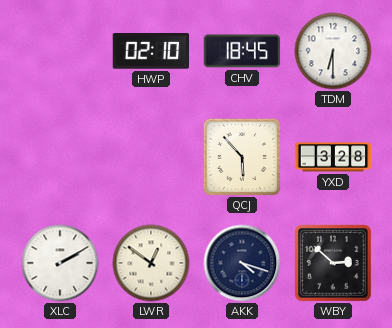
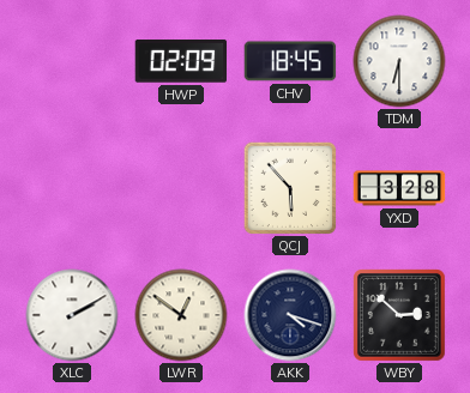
HWP: 02:10 -> 02:09 (181, 61)
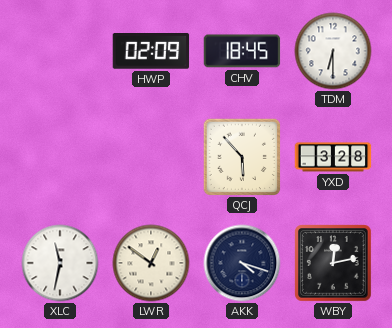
XLC: 2:10 -> 11:32 (60, 263)
WBY: 2:52 -> 12:13 (334, 264)
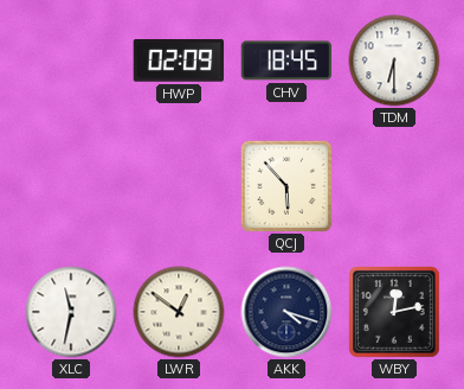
YXD: 3:28 -> none (333, 157)
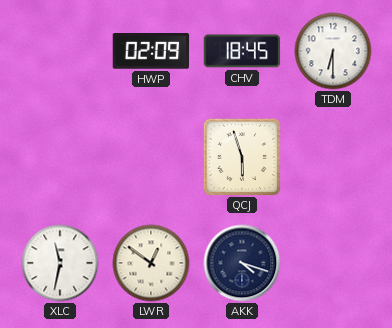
QCJ: 5:53 -> 5:57 (241, 156)
WBY: 12:13 -> none (395, 313)
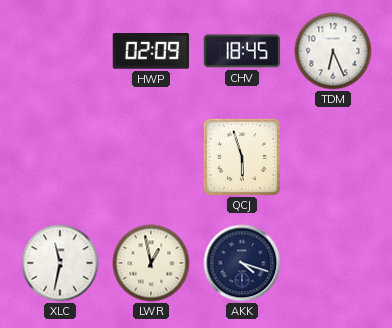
TDM: 6:30 -> 6:26 (333, 51)
LWR: 12:51 -> 12:58 (151, 263)
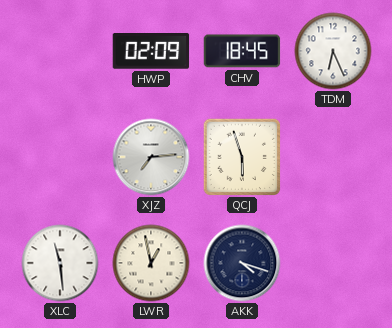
XJZ: none -> 7:14 (151, 157)
XLC: 11:32 -> 11:29 (60, 263)
